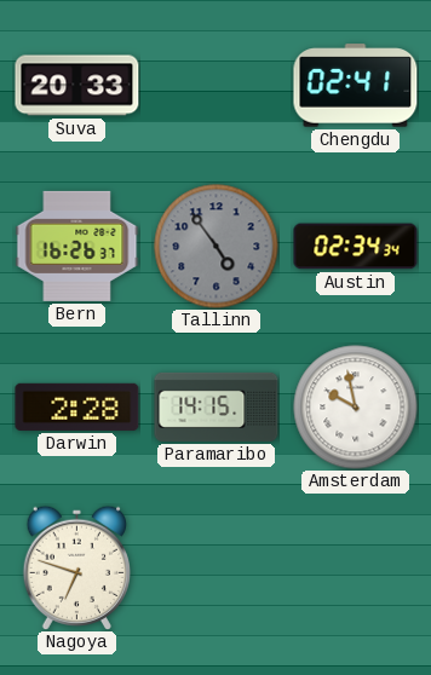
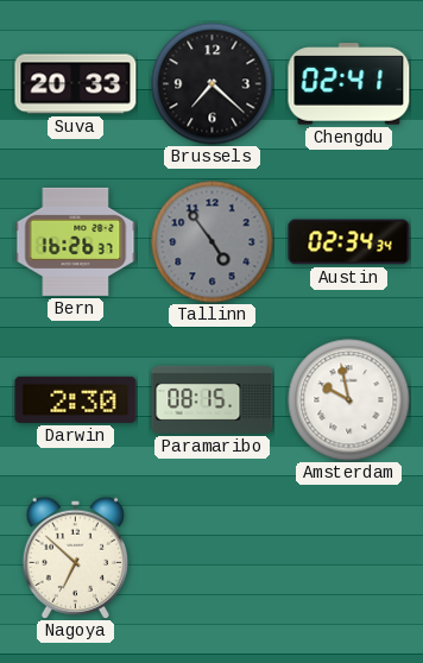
Brussels: none -> 7:22 (213, 84)
Darwin: 2:28 -> 2:30 (76, 399)
Paramaribo: 14:15 -> 08:15 (213, 399)
Nagoya: 6:48 -> 6:52 (75, 557)
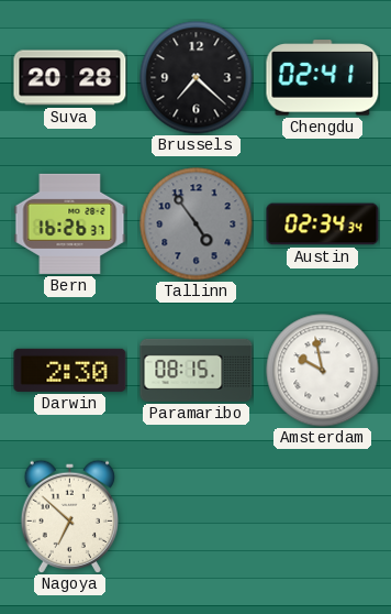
Suva: 20:33 -> 20:28 (70, 78)
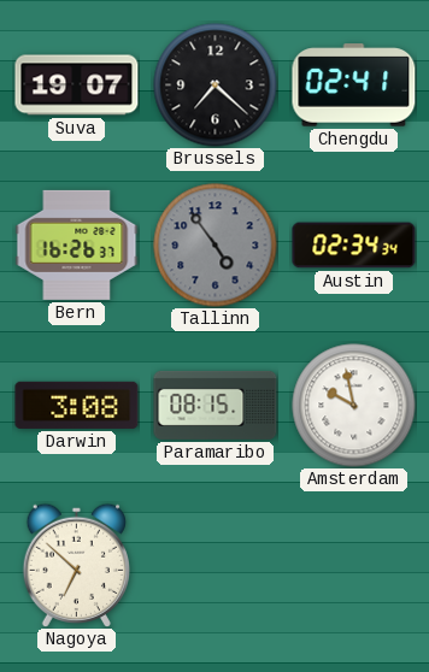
Suva: 20:28 -> 19:07 (77, 86)
Darwin: 2:30 -> 3:08 (77, 405)
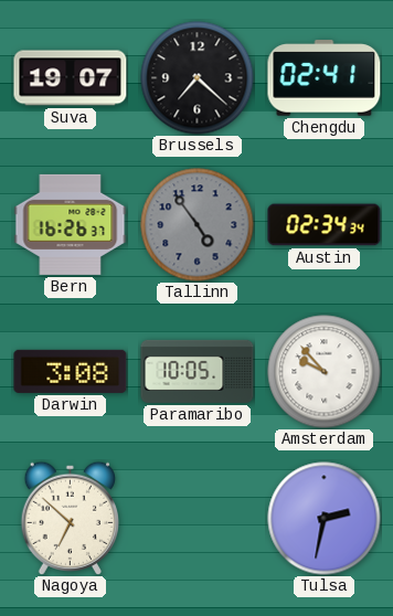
Paramaribo: 08:15 -> 10:05 (198, 371)
Amsterdam: 9:58 -> 9:53 (325, 372)
Tulsa: none -> 2:32 (325, 519)
